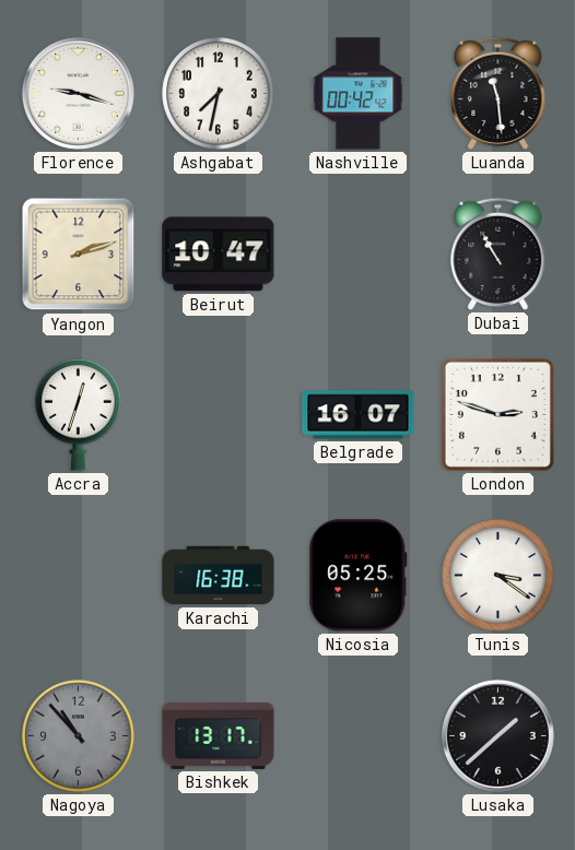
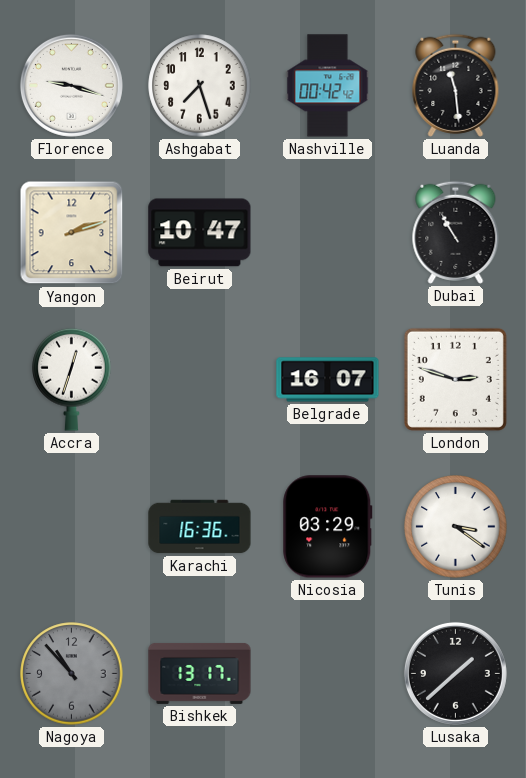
Ashgabat: 7:32 -> 7:27 (200, 86)
Karachi: 16:38 -> 16:36 (200, 527)
Nicosia: 05:25 -> 03:29 (328, 527)
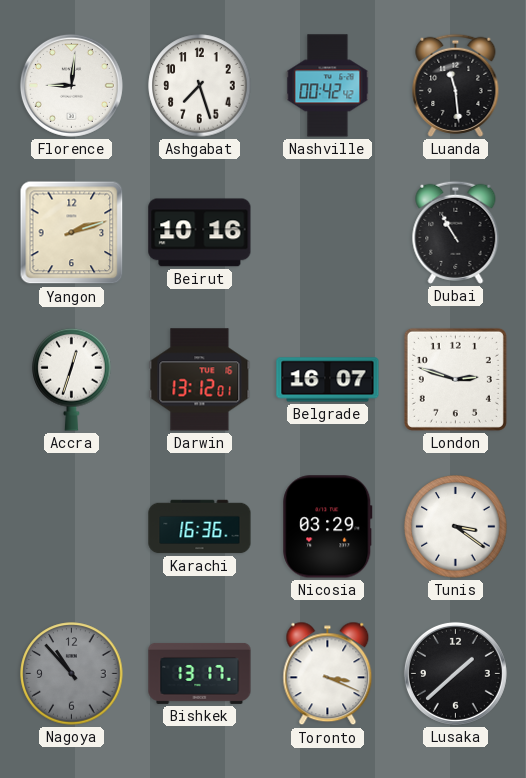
Florence: 9:18 -> 9:01 (71, 85)
Beirut: 10:47 -> 10:16 (200, 233)
Darwin: none -> 13:12 (200, 380)
Toronto: none -> 3:19 (328, 674)
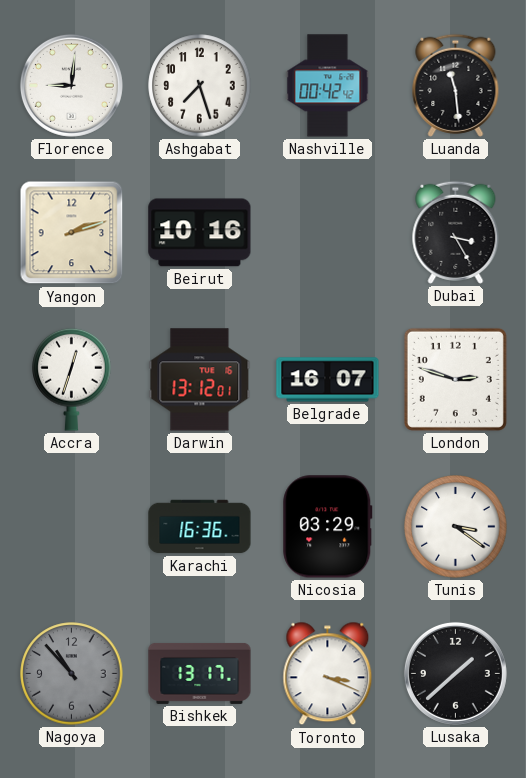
Dubai: 10:55 -> 3:25 (456, 232)
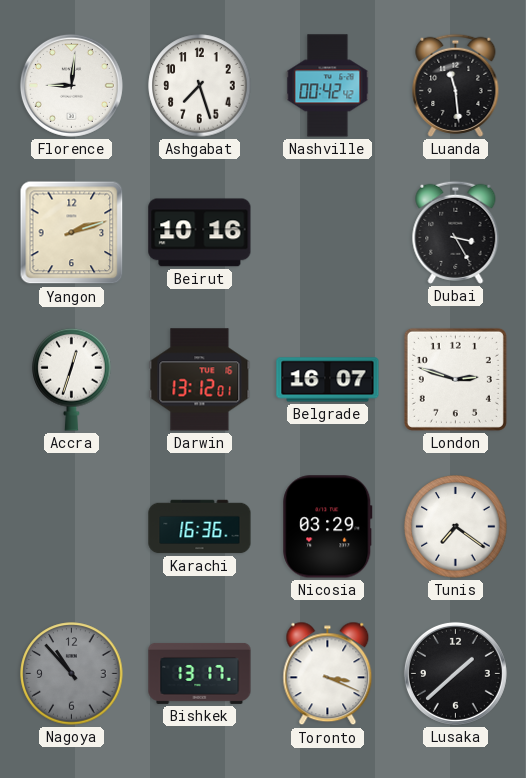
Tunis: 3:21 -> 7:21 (456, 527)
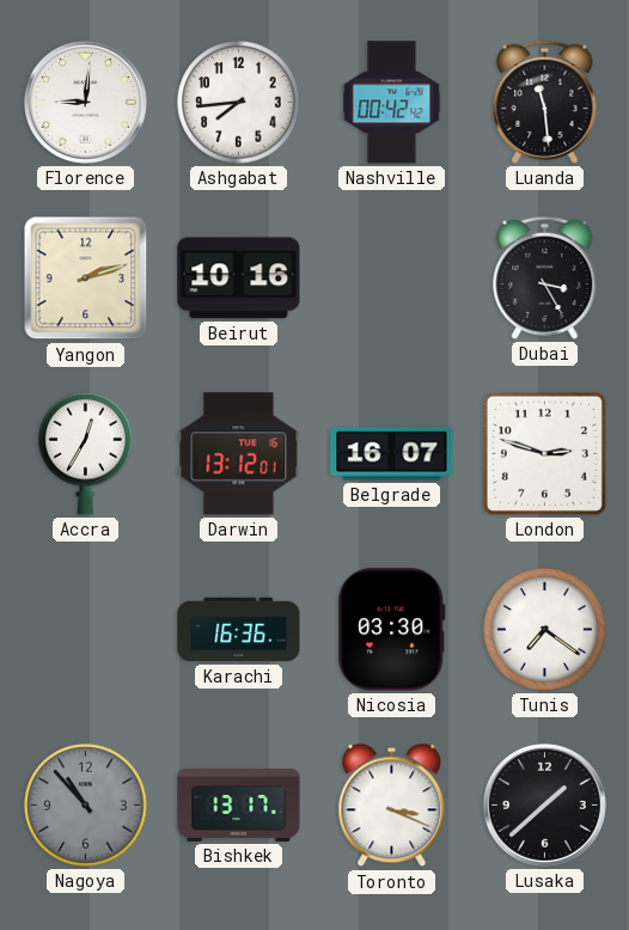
Ashgabat: 7:27 -> 7:44 (239, 103)
Accra: 12:33 -> 12:35 (86, 453)
Nicosia: 03:29 -> 03:30 (392, 630)
